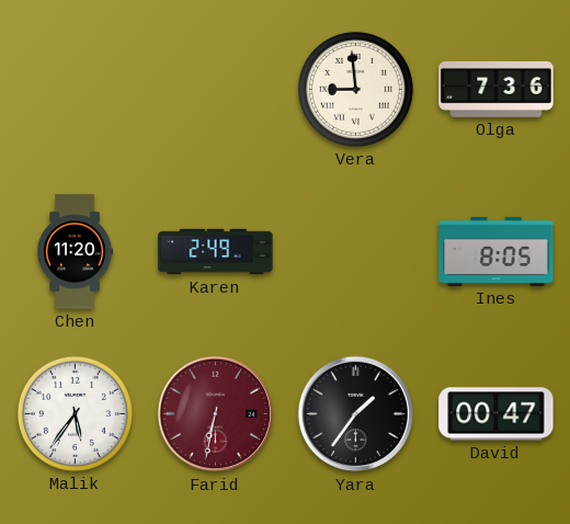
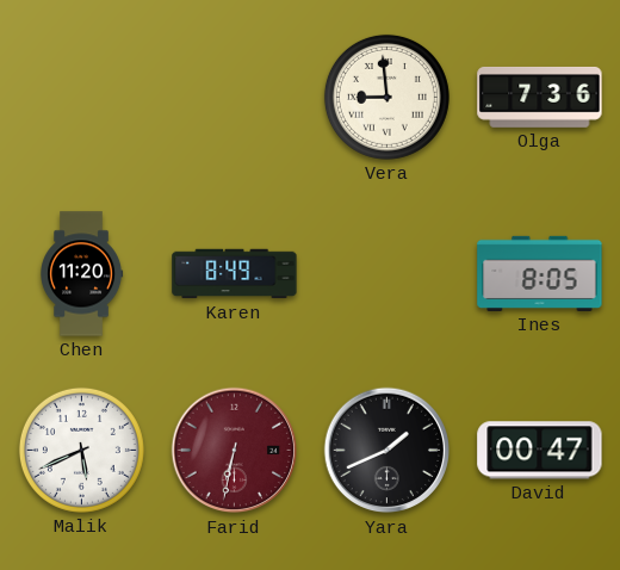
Karen: 2:49 -> 8:49 (235, 274)
Malik: 5:36 -> 5:41 (81, 450)
Yara: 1:36 -> 1:41 (387, 451)
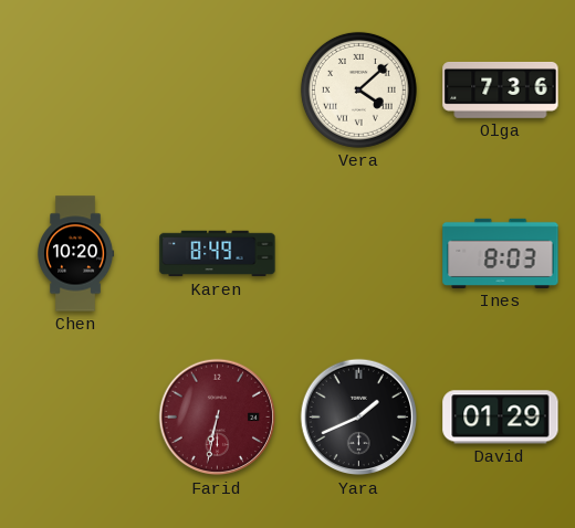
Vera: 8:59 -> 4:08 (358, 89)
Chen: 11:20 -> 10:20 (76, 254)
Ines: 8:05 -> 8:03 (501, 253)
Malik: 5:41 -> none (81, 450)
David: 00:47 -> 01:29 (501, 418)
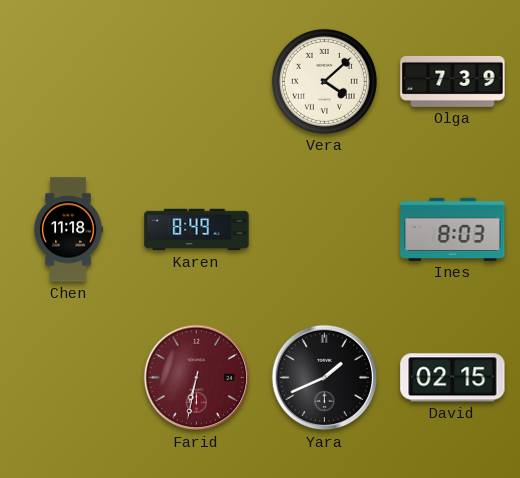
Olga: 7:36 -> 7:39 (453, 81)
Chen: 10:20 -> 11:18 (69, 230)
David: 01:29 -> 02:15 (453, 378)
